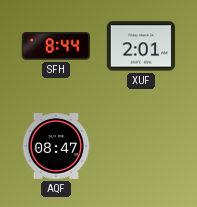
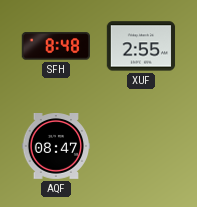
SFH: 8:44 -> 8:48 (55, 46)
XUF: 2:01 -> 2:55 (141, 46)
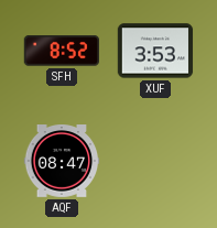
SFH: 8:48 -> 8:52 (61, 51)
XUF: 2:55 -> 3:53 (155, 51)
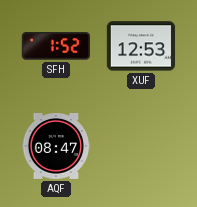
SFH: 8:52 -> 1:52 (55, 46)
XUF: 3:53 -> 12:53 (141, 46)
